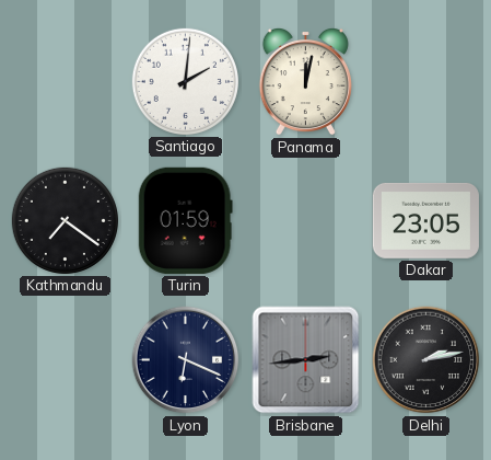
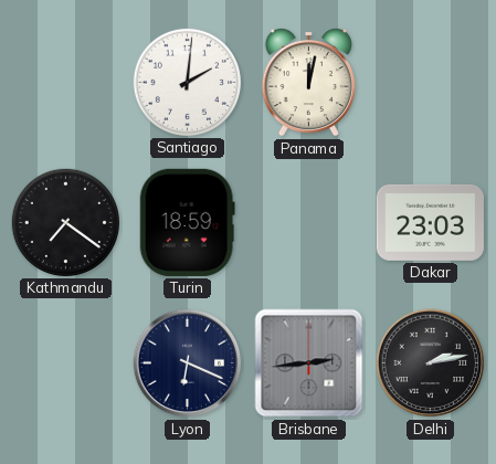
Turin: 01:59 -> 18:59 (187, 222)
Dakar: 23:05 -> 23:03 (430, 222)
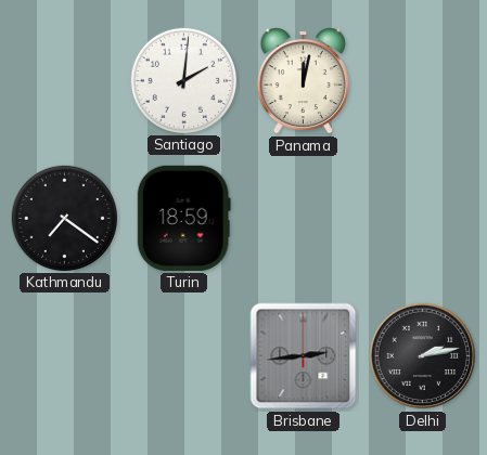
Dakar: 23:03 -> none (430, 222)
Lyon: 6:19 -> none (188, 363)
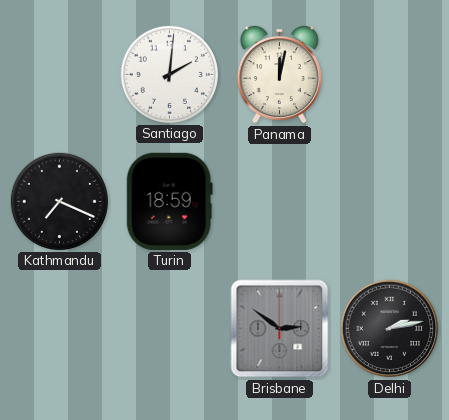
Kathmandu: 7:21 -> 7:19 (59, 201)
Brisbane: 2:44 -> 2:51 (280, 329)
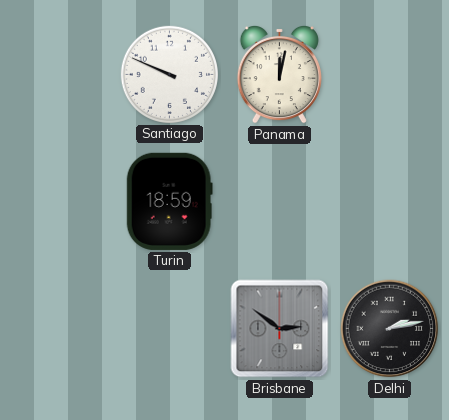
Santiago: 2:01 -> 9:49 (169, 74)
Kathmandu: 7:19 -> none (59, 201)
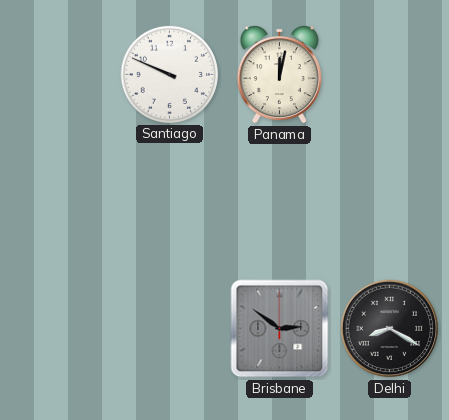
Turin: 18:59 -> none (169, 201)
Delhi: 2:13 -> 8:20 (390, 329)
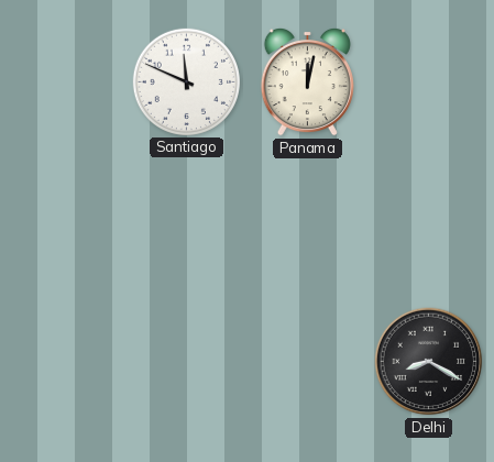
Santiago: 9:49 -> 11:49 (186, 81)
Brisbane: 2:51 -> none (280, 329)
